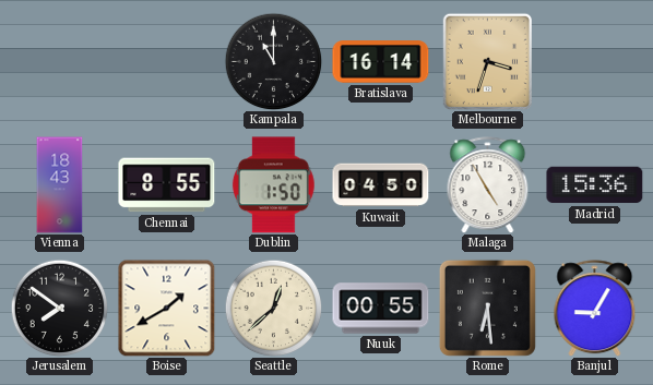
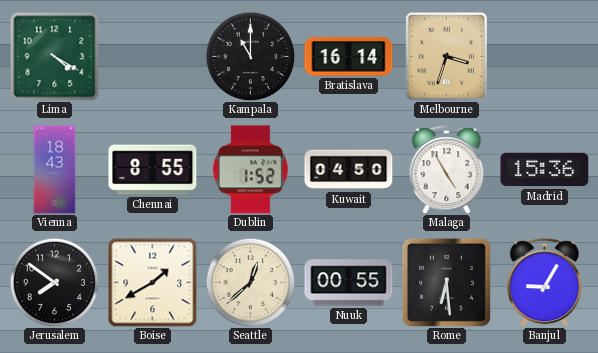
Lima: none -> 4:20 (54, 56)
Dublin: 1:50 -> 1:52 (250, 170)
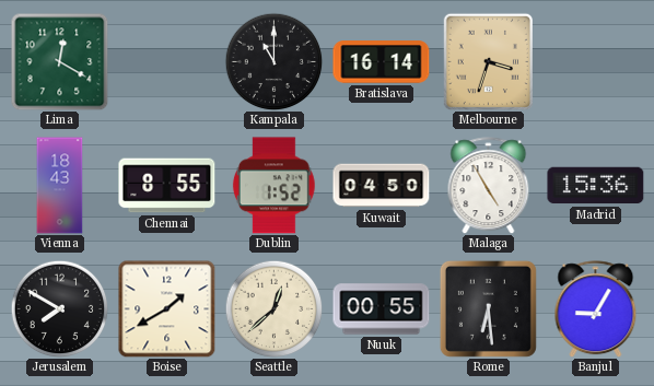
Lima: 4:20 -> 12:20 (59, 61)
Jerusalem: 7:51 -> 7:50 (59, 308)
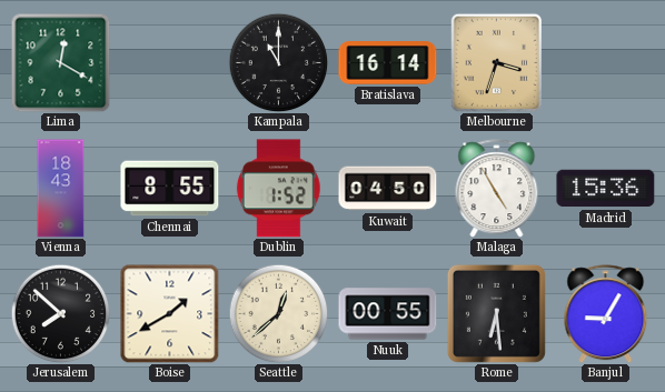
Jerusalem: 7:50 -> 7:52 (60, 313)
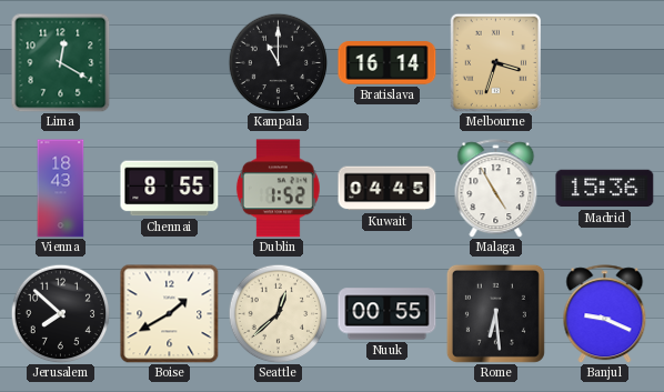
Kuwait: 04:50 -> 04:45 (388, 189)
Banjul: 9:05 -> 9:19 (605, 314)
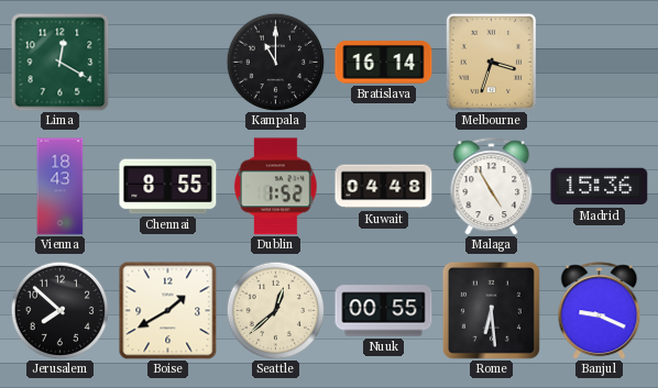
Kuwait: 04:45 -> 04:48 (384, 187)
